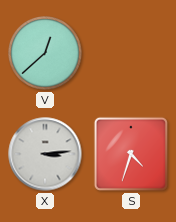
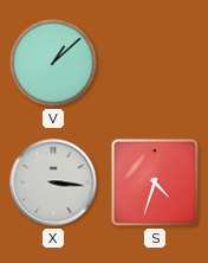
V: 12:38 -> 1:08 (53, 63)
X: 3:14 -> 3:16 (53, 182)
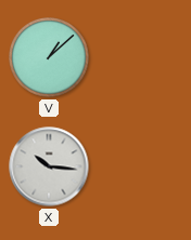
X: 3:16 -> 10:16 (49, 166)
S: 4:33 -> none (155, 182)
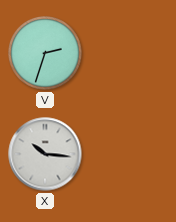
V: 1:08 -> 2:33 (45, 53)
